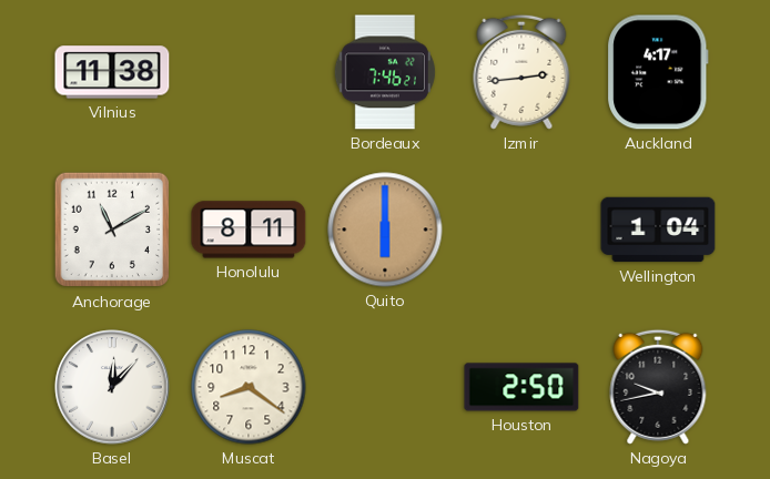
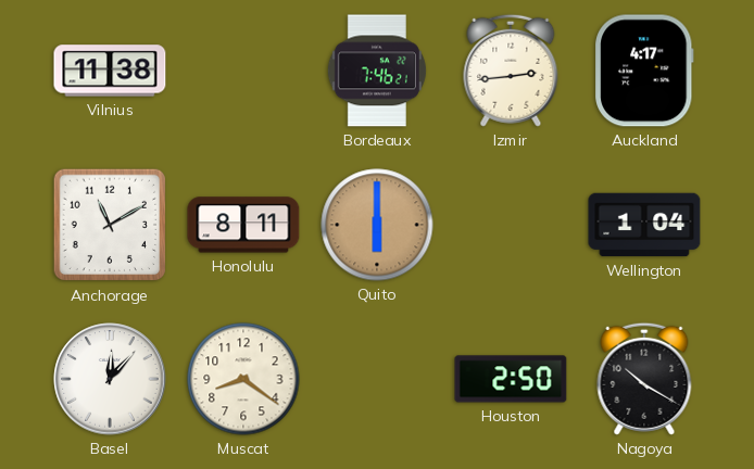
Nagoya: 9:43 -> 10:20 (644, 379)
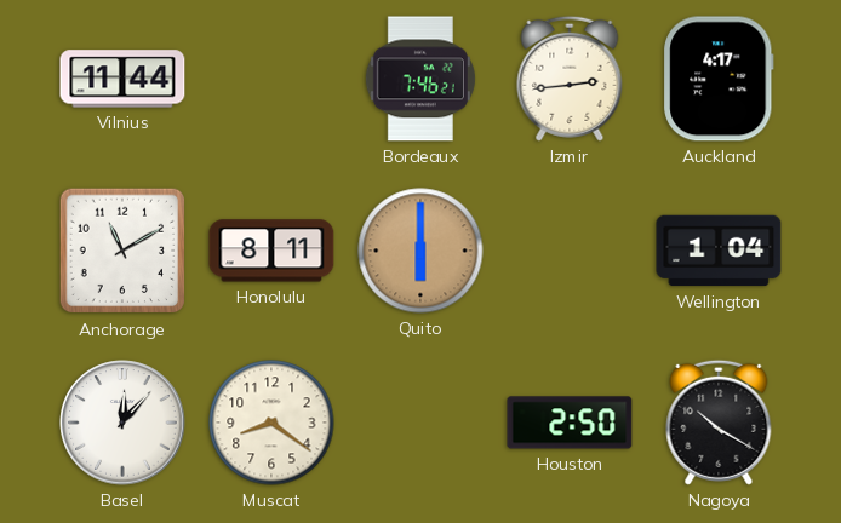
Vilnius: 11:38 -> 11:44 (122, 79)
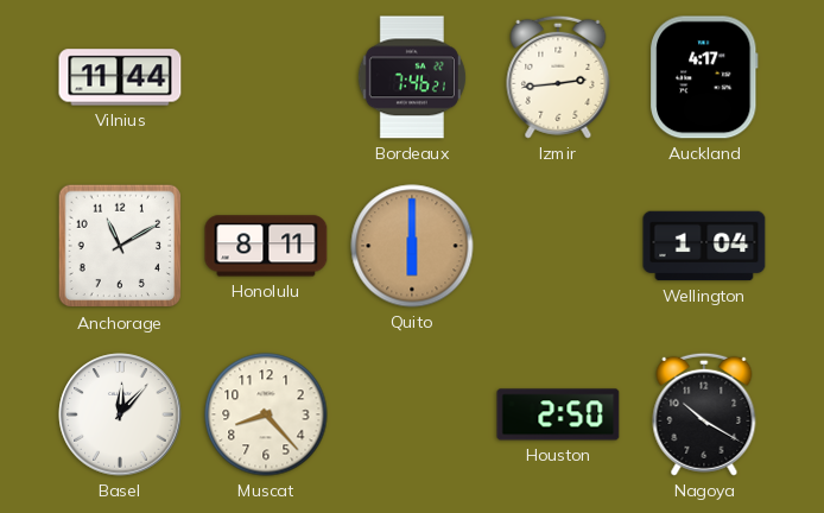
Muscat: 8:21 -> 8:23 (266, 414)
